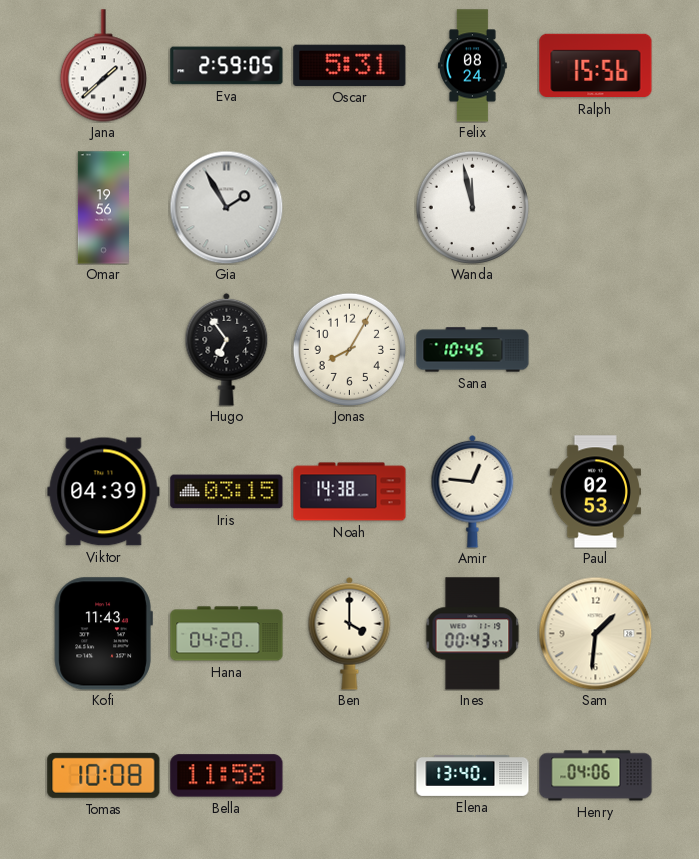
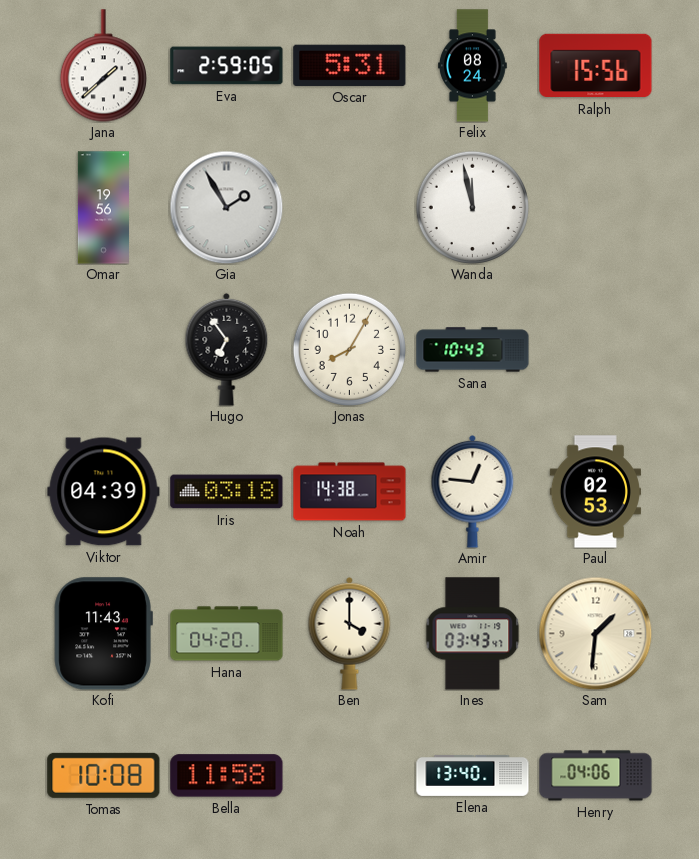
Sana: 10:45 -> 10:43 (473, 350)
Iris: 03:15 -> 03:18 (227, 492)
Ines: 00:43 -> 03:43 (473, 634)
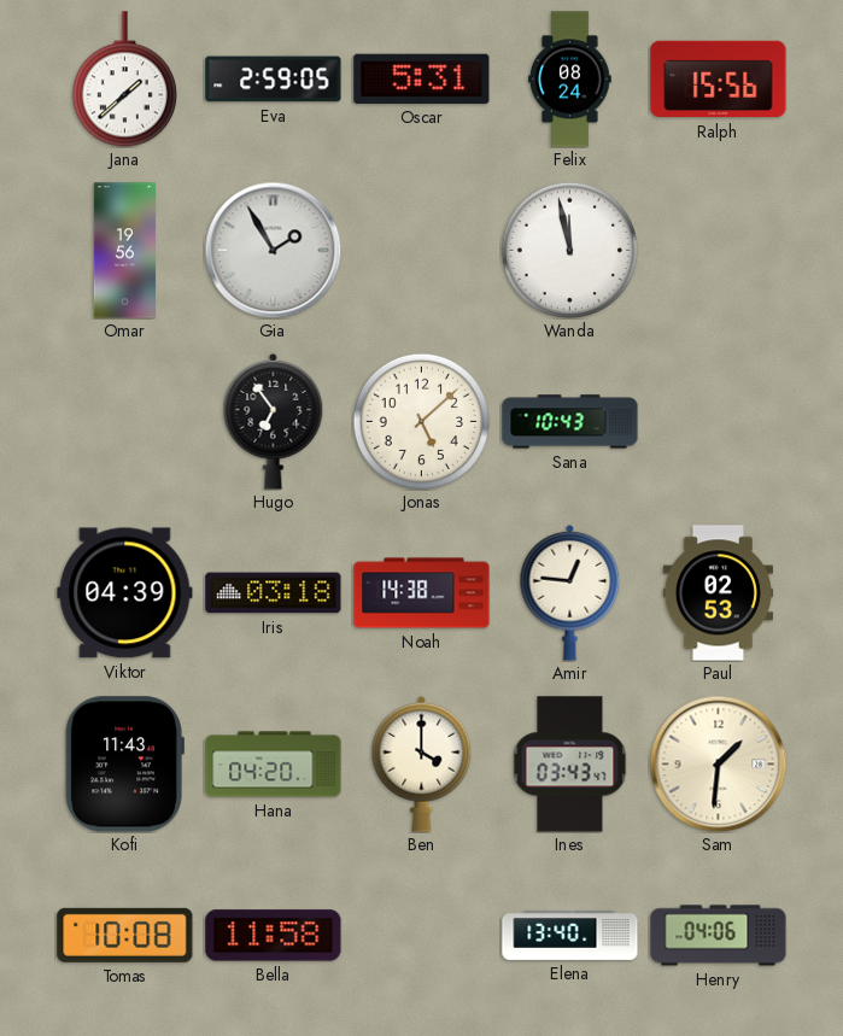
Jonas: 8:05 -> 5:08 (421, 421)
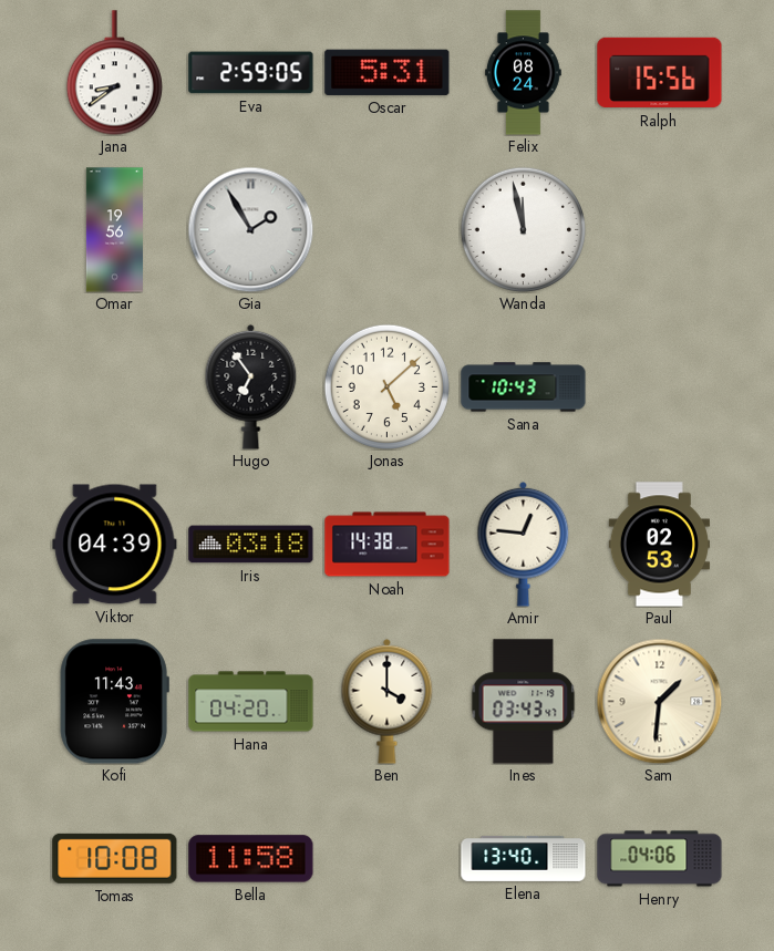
Jana: 1:38 -> 8:39 (114, 73)
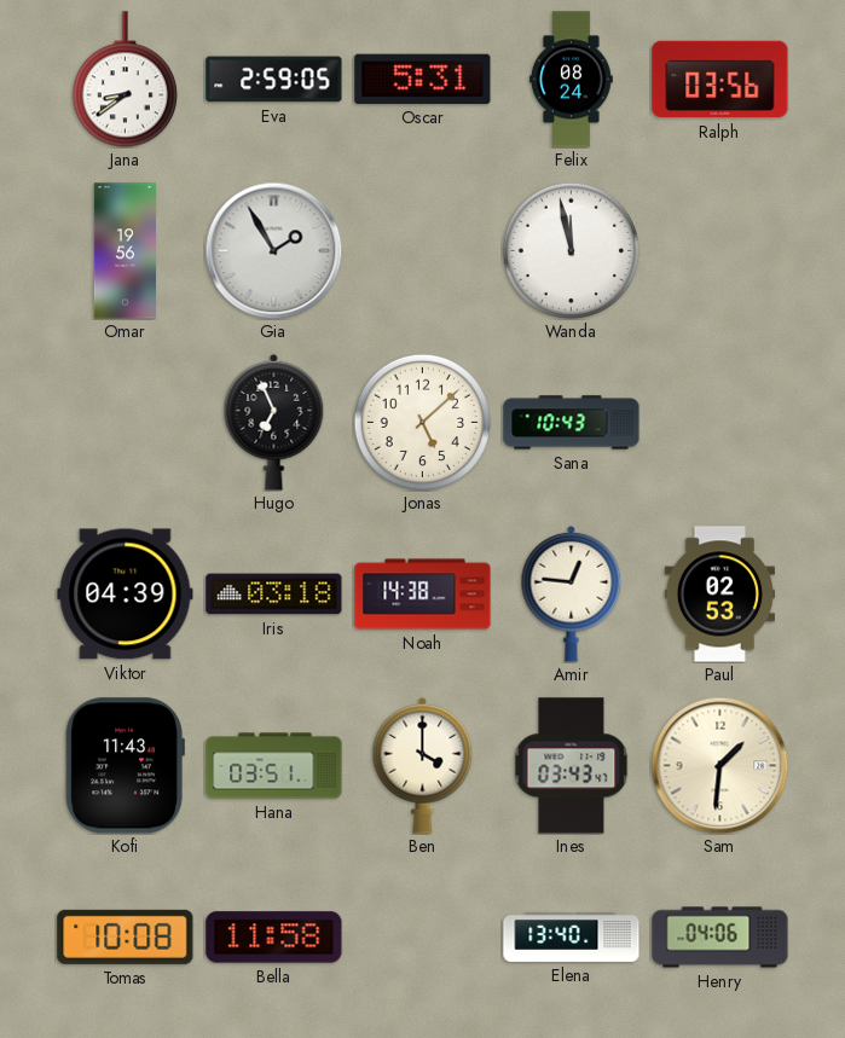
Ralph: 15:56 -> 03:56 (720, 80)
Hugo: 6:54 -> 6:56 (274, 422)
Hana: 04:20 -> 03:51 (274, 766)
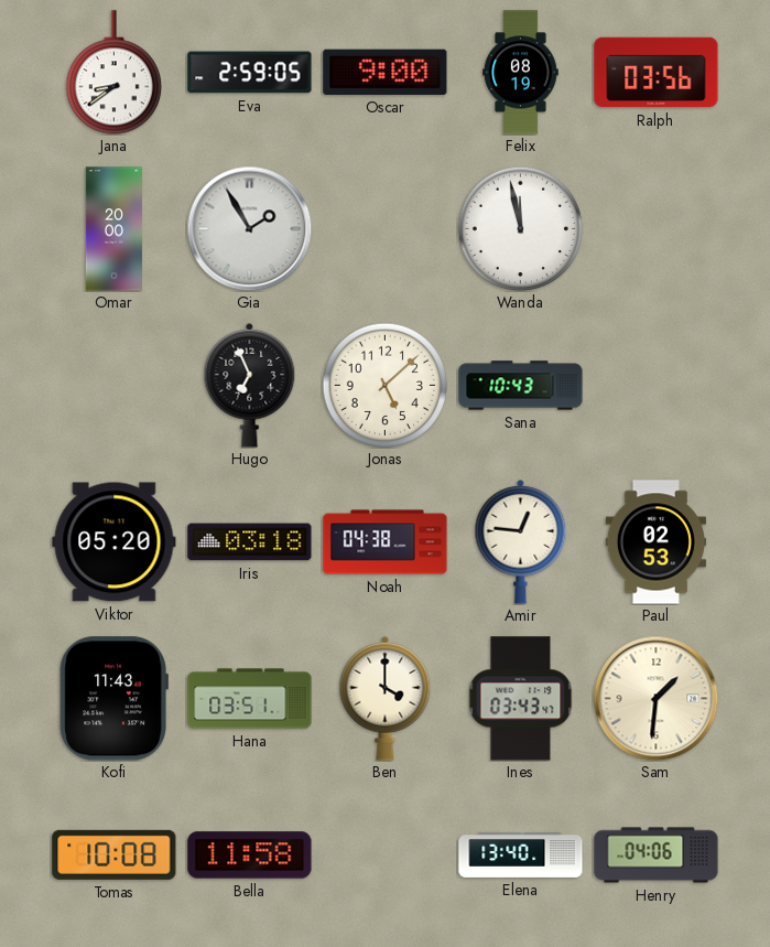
Oscar: 5:31 -> 9:00 (386, 72)
Felix: 08:24 -> 08:19 (521, 73)
Omar: 19:56 -> 20:00 (113, 229)
Viktor: 04:39 -> 05:20 (115, 542)
Noah: 14:38 -> 04:38 (386, 542)
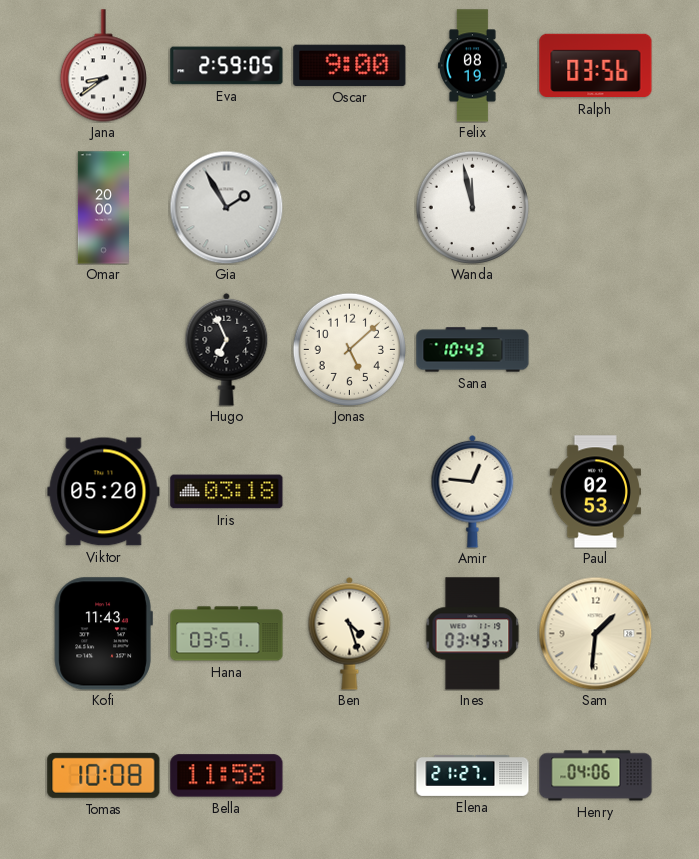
Noah: 04:38 -> none (386, 542)
Ben: 4:00 -> 4:27 (350, 633)
Elena: 13:40 -> 21:27 (473, 775)
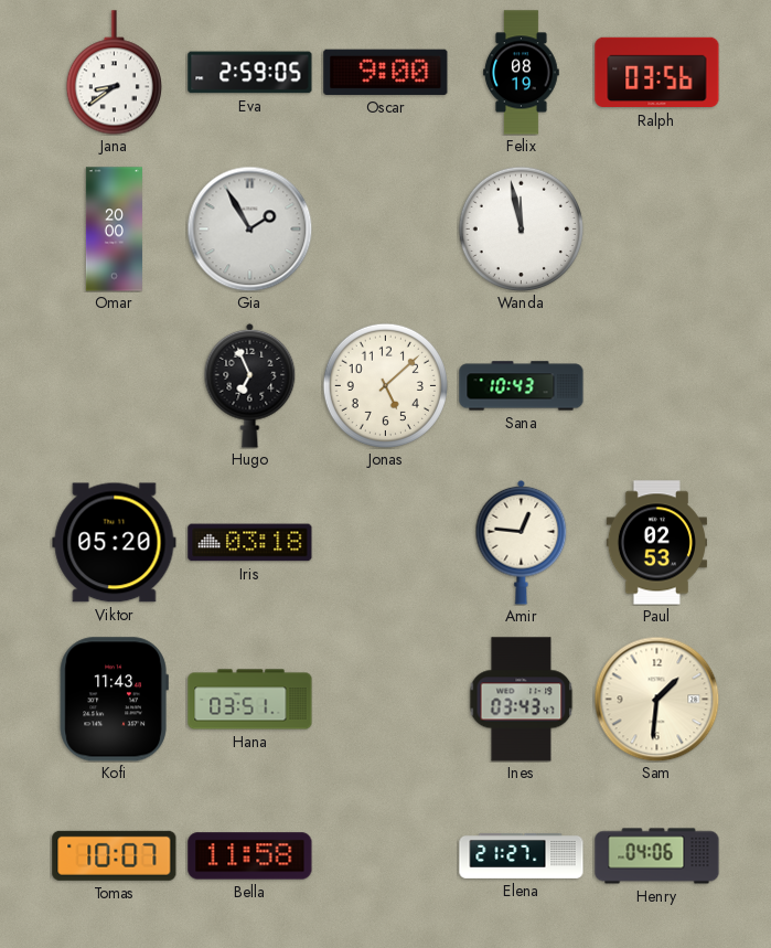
Ben: 4:27 -> none (350, 633)
Tomas: 10:08 -> 10:07 (115, 855)
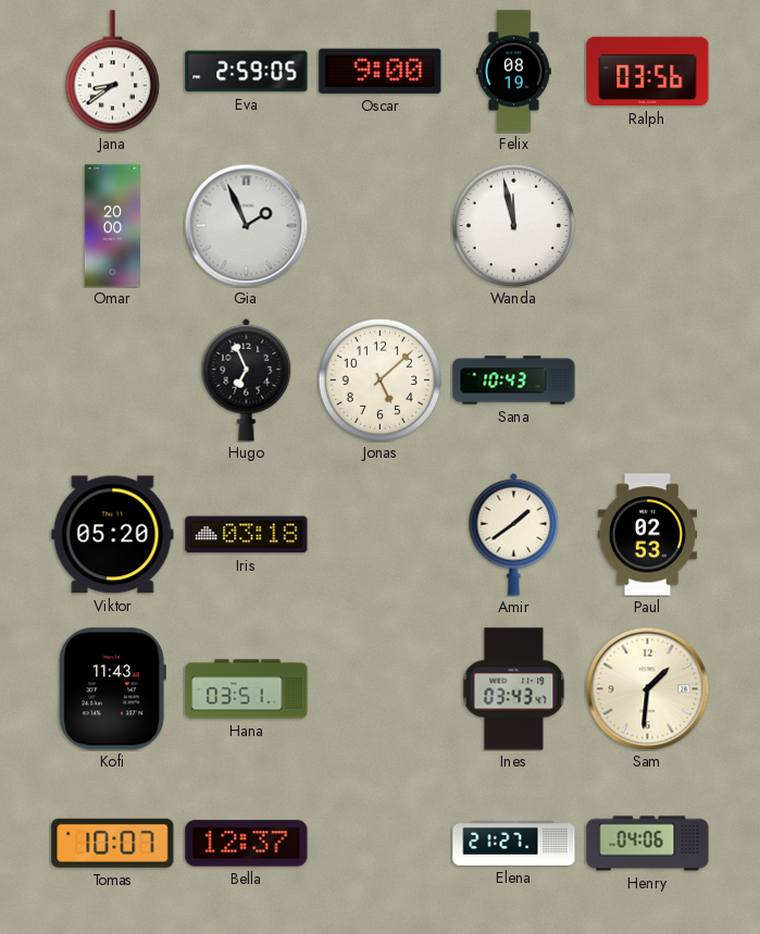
Gia: 1:55 -> 1:56 (246, 225)
Amir: 12:46 -> 1:39 (514, 534)
Bella: 11:58 -> 12:37 (247, 844)
